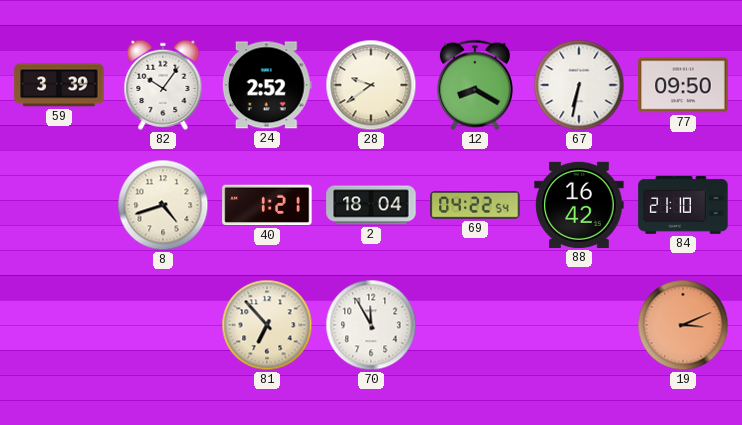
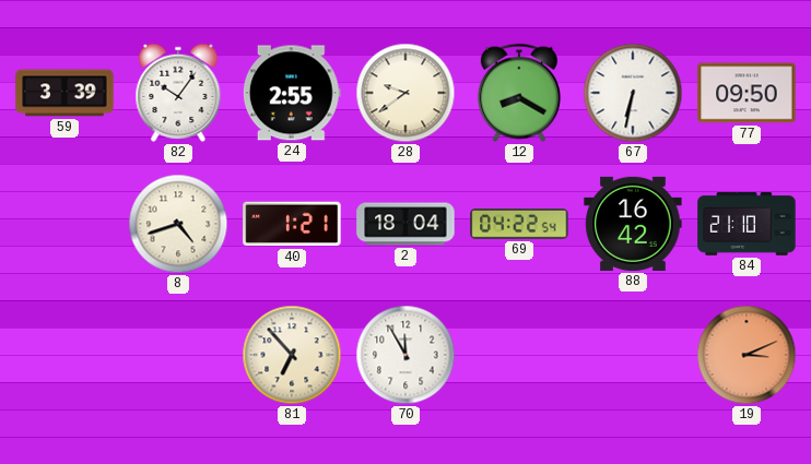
24: 2:52 -> 2:55 (292, 93)
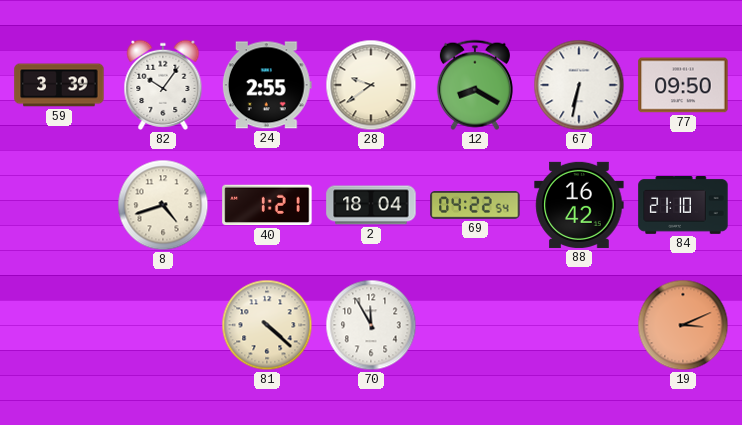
81: 6:53 -> 4:22 (267, 325)
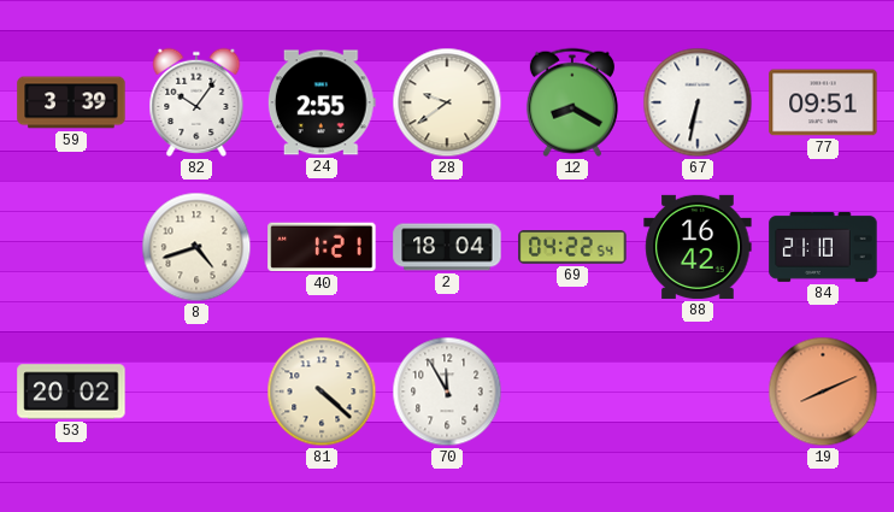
77: 09:50 -> 09:51 (823, 102)
53: none -> 20:02 (71, 392)
19: 3:11 -> 8:11 (823, 392)
